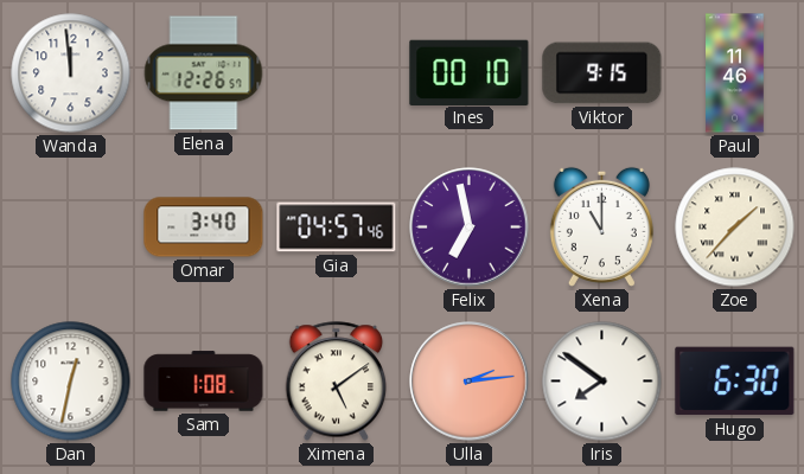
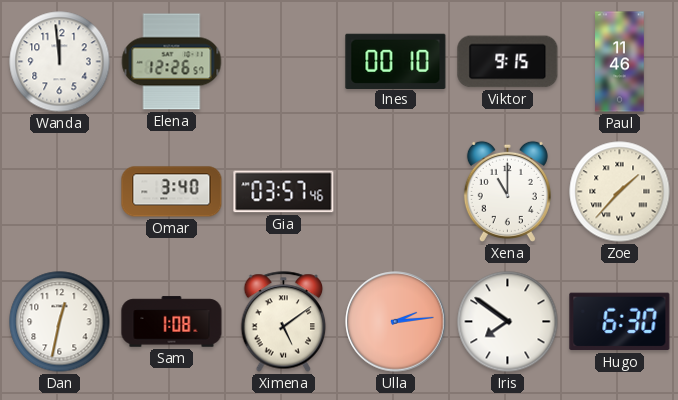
Gia: 04:57 -> 03:57 (284, 192)
Felix: 6:58 -> none (470, 228)
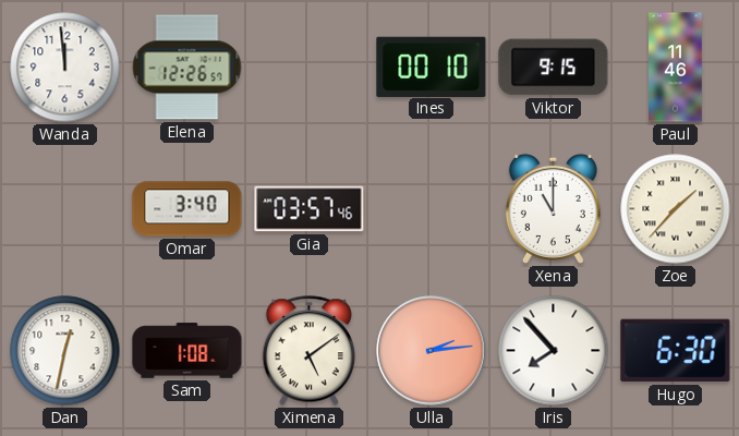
Iris: 7:51 -> 7:53 (554, 351)
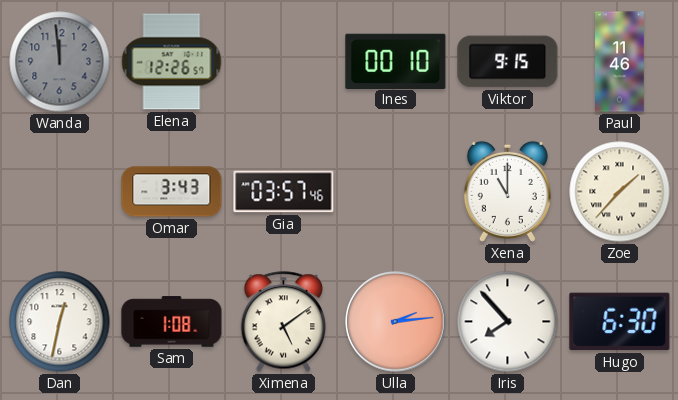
Wanda dial: white -> grey (60, 62)
Omar: 3:40 -> 3:43 (172, 192)
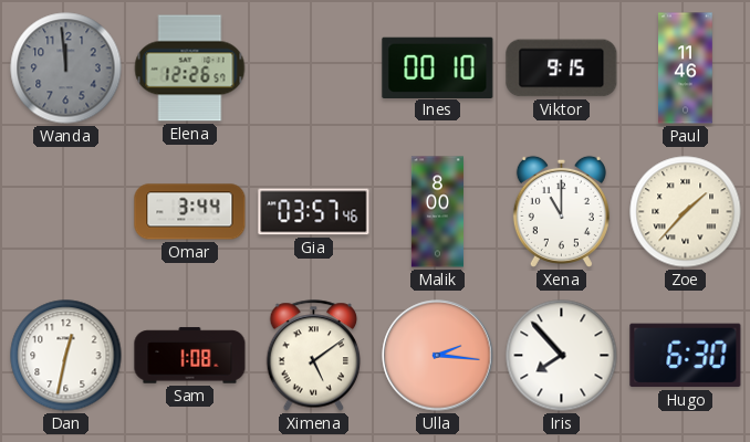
Omar: 3:43 -> 3:44 (190, 212)
Malik: none -> 8:00 (437, 212)
Ulla: 2:14 -> 2:16 (438, 356)
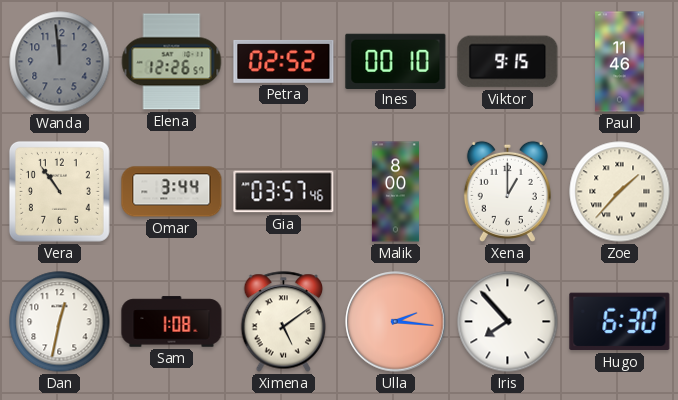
Petra: none -> 02:52 (284, 61)
Vera: none -> 10:54 (59, 191)
Xena: 11:00 -> 1:00 (507, 191)
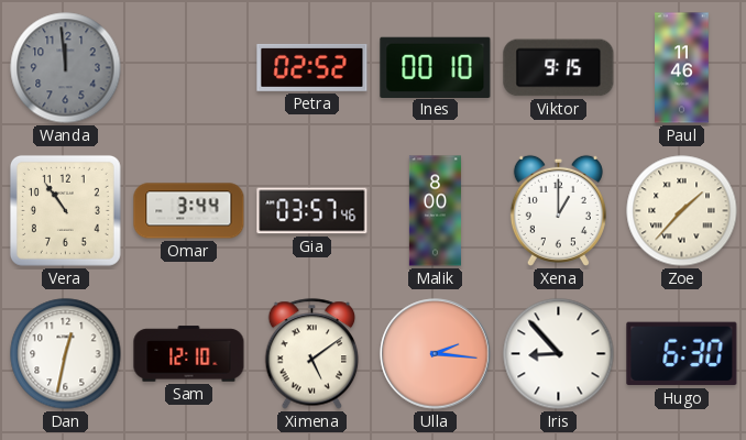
Elena: 12:26 -> none (172, 62)
Sam: 1:08 -> 12:10 (189, 354)
Iris: 7:53 -> 8:53 (559, 354)
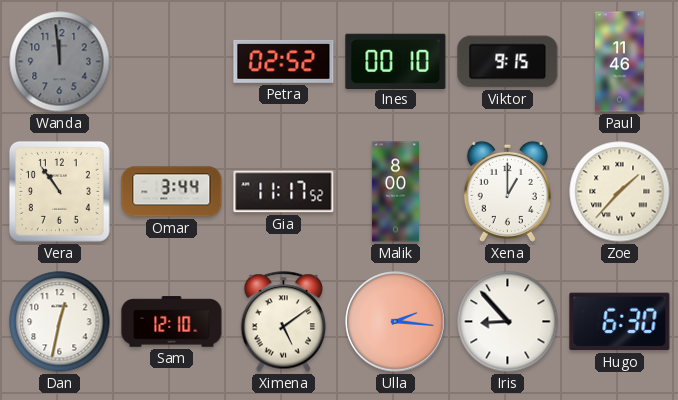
Gia: 03:57 -> 11:17 (284, 192)
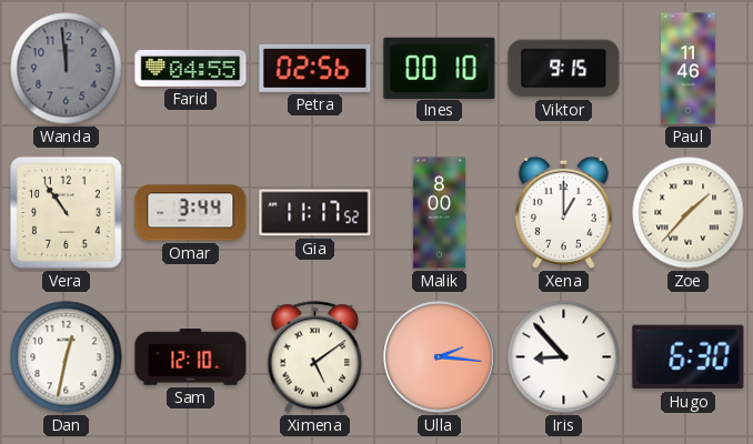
Farid: none -> 04:55 (191, 68)
Petra: 02:52 -> 02:56 (315, 68)
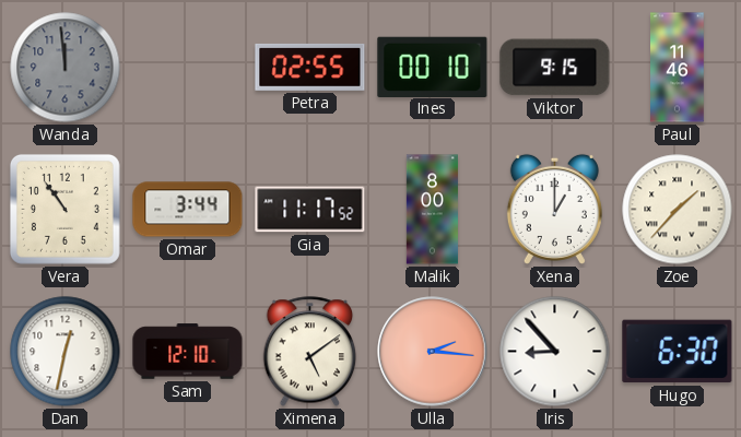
Farid: 04:55 -> none (191, 68)
Petra: 02:56 -> 02:55 (310, 67)
